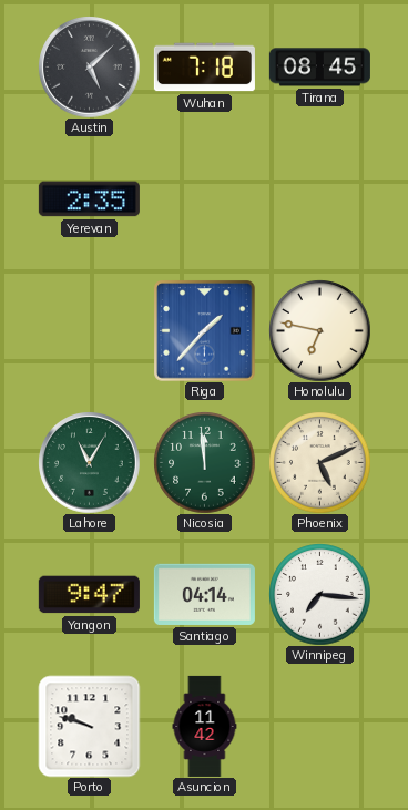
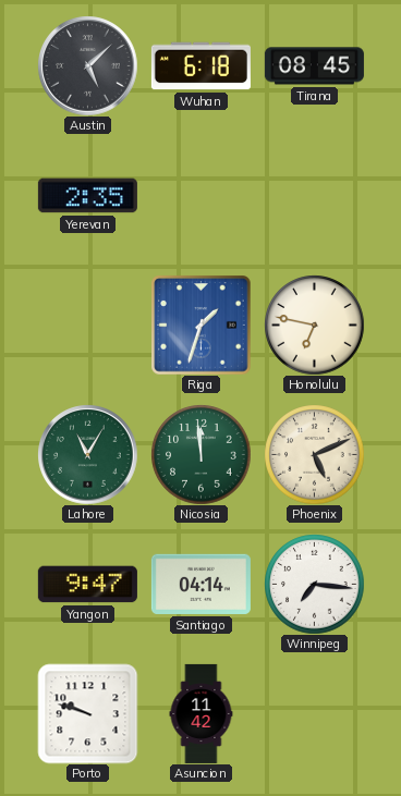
Wuhan: 7:18 -> 6:18 (200, 66)
Riga: 1:37 -> 1:33 (202, 326)
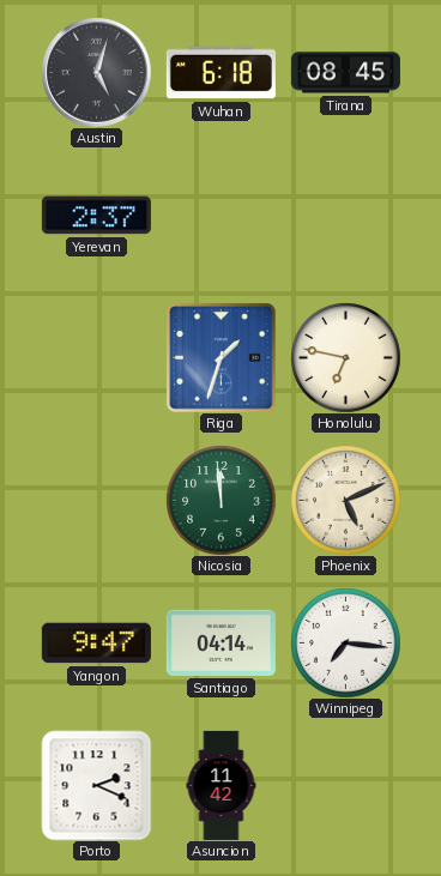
Austin: 5:08 -> 5:03 (96, 72)
Yerevan: 2:35 -> 2:37 (96, 216)
Lahore: 11:05 -> none (87, 454)
Porto: 9:48 -> 2:19 (96, 785)
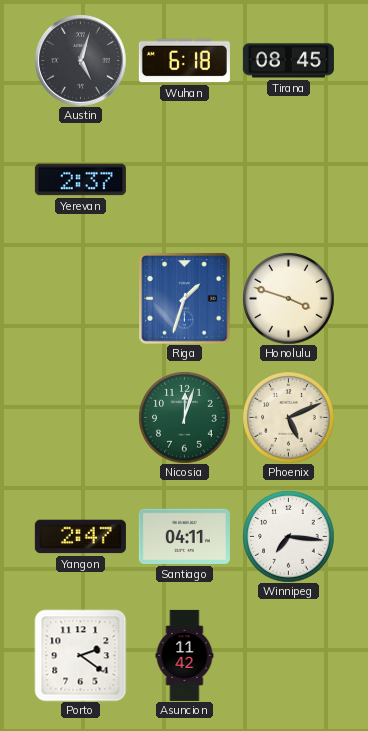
Honolulu: 6:47 -> 3:48 (288, 298)
Nicosia: 11:59 -> 12:03 (184, 417)
Yangon: 9:47 -> 2:47 (80, 537)
Santiago: 04:14 -> 04:11 (184, 536)
Porto: 2:19 -> 2:21 (80, 655)
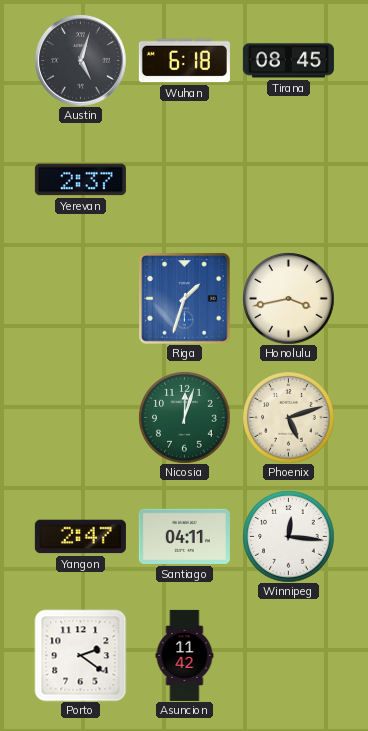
Honolulu: 3:48 -> 3:43 (288, 298)
Phoenix: 5:11 -> 5:12 (288, 417)
Winnipeg: 7:16 -> 12:16 (288, 536)
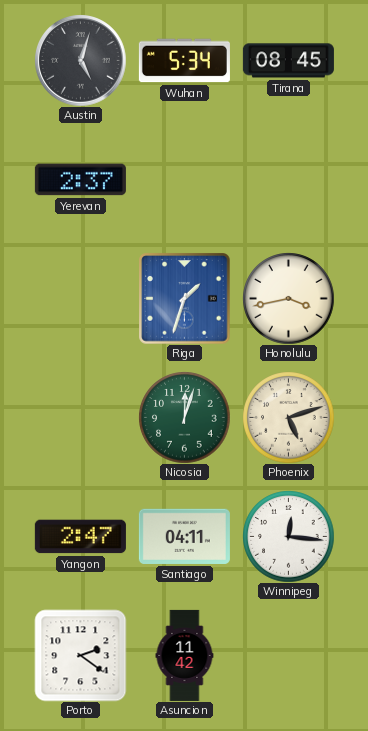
Wuhan: 6:18 -> 5:34 (184, 61)
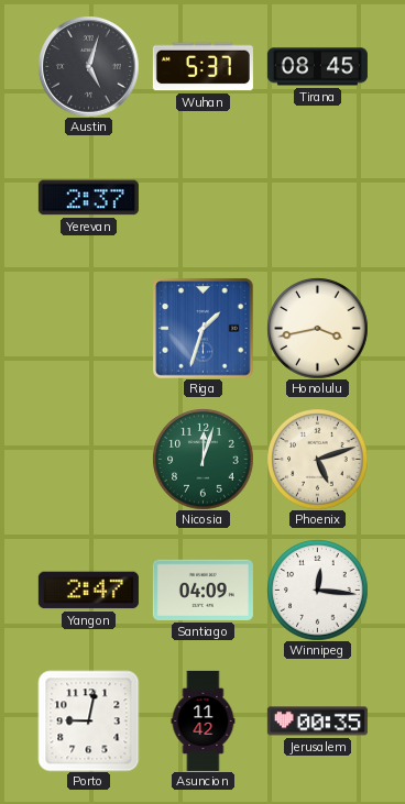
Wuhan: 5:34 -> 5:37 (202, 67)
Santiago: 04:11 -> 04:09 (202, 590)
Porto: 2:21 -> 9:02 (88, 720)
Jerusalem: none -> 00:35 (317, 722)
